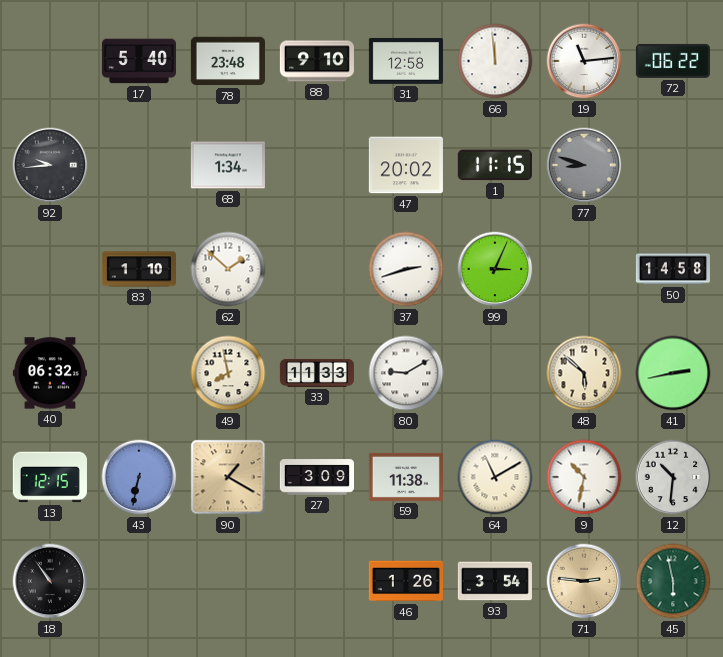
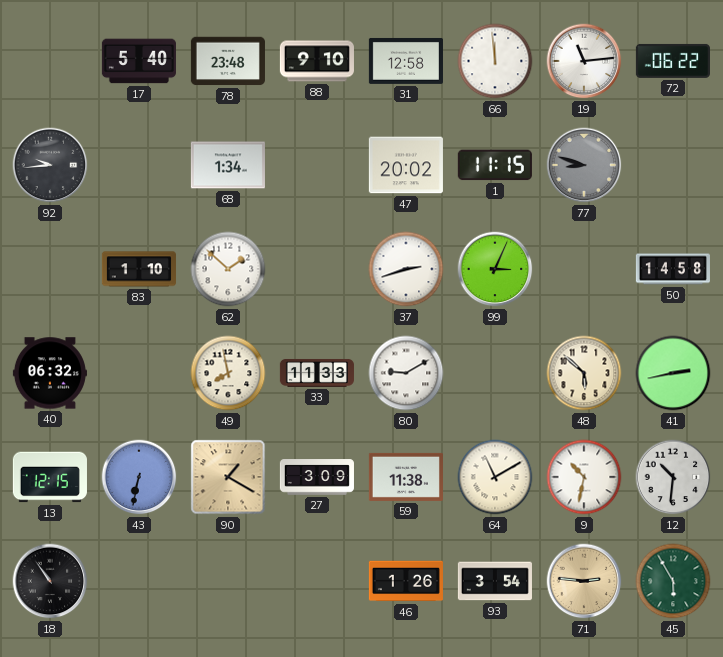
45: 5:58 -> 5:55 (673, 581)
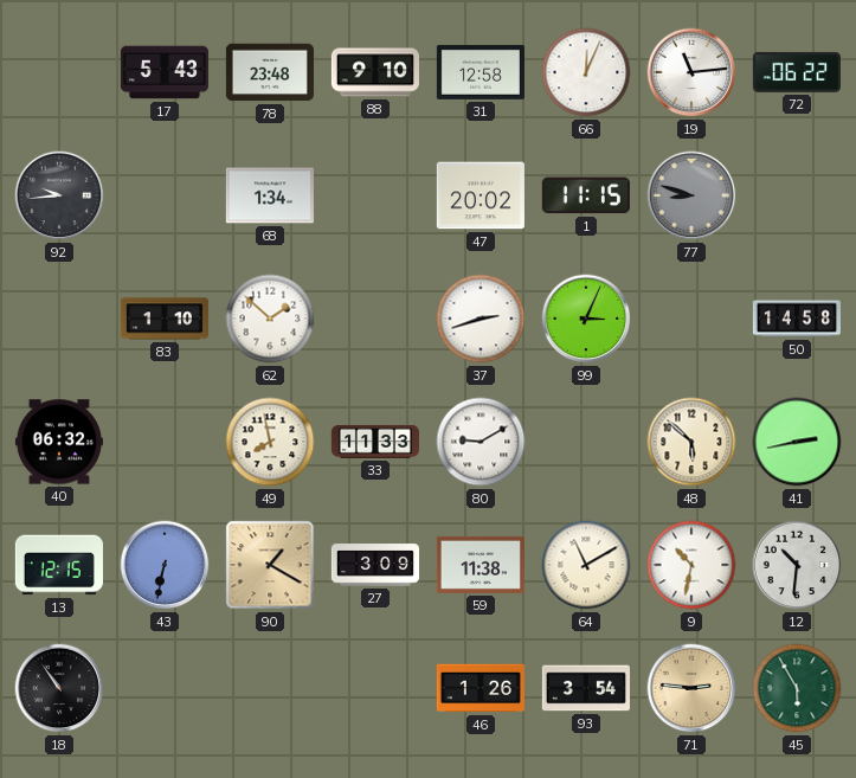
17: 5:40 -> 5:43 (165, 72)
66: 11:59 -> 12:04 (586, 72)
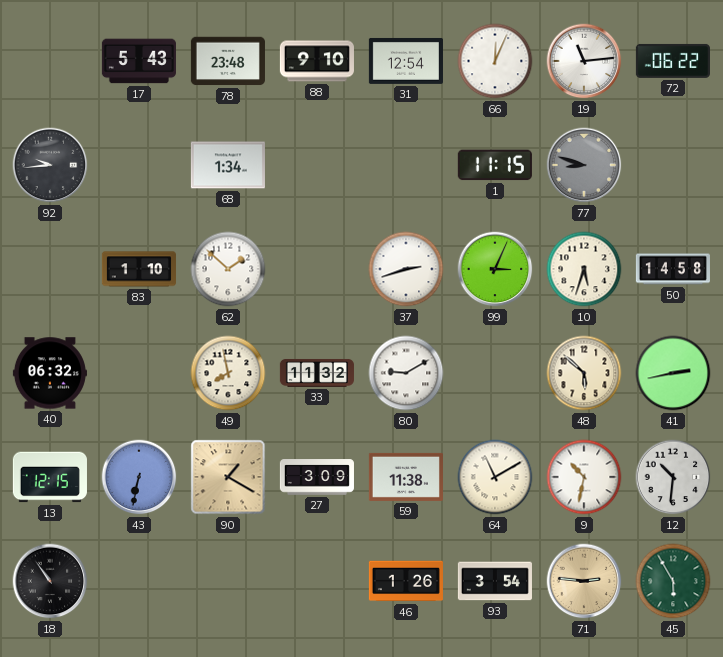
31: 12:58 -> 12:54 (406, 61)
47: 20:02 -> none (481, 195)
10: none -> 5:33 (584, 269)
33: 11:33 -> 11:32 (317, 373)
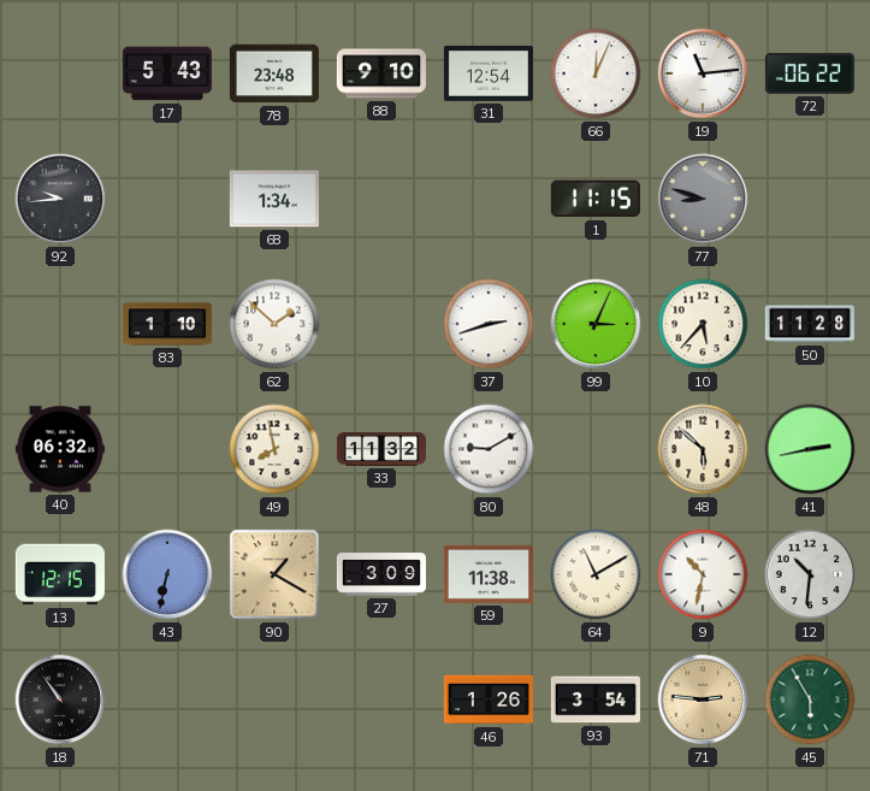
10: 5:33 -> 5:37 (703, 324)
50: 14:58 -> 11:28 (810, 324)
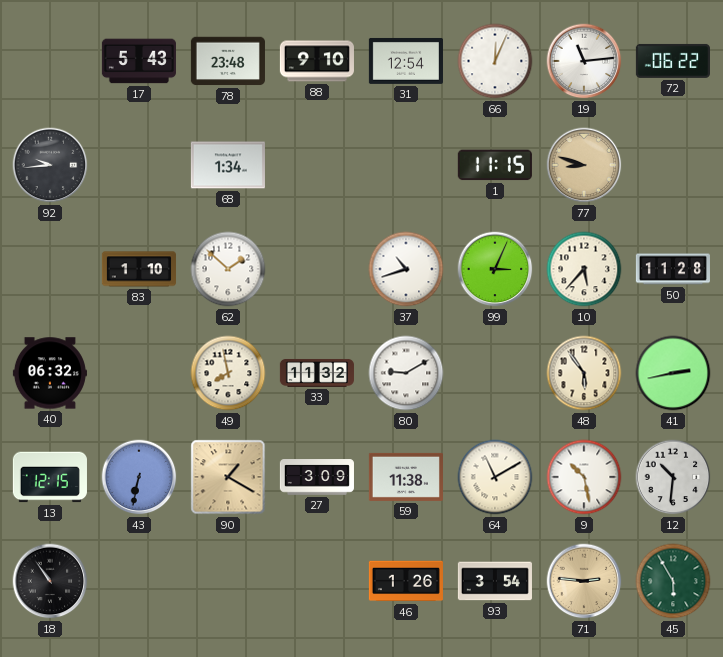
77 dial: grey -> champagne (584, 165)
37: 2:42 -> 10:42 (406, 269)
48: 5:52 -> 5:54 (584, 373)
9: 10:32 -> 10:28 (584, 477)
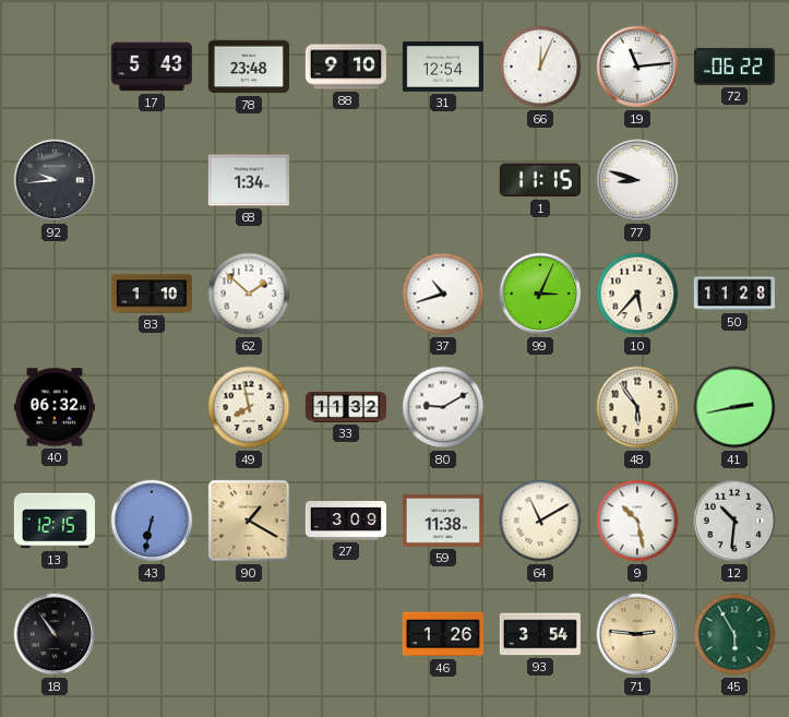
77 dial: champagne -> white (637, 180)
